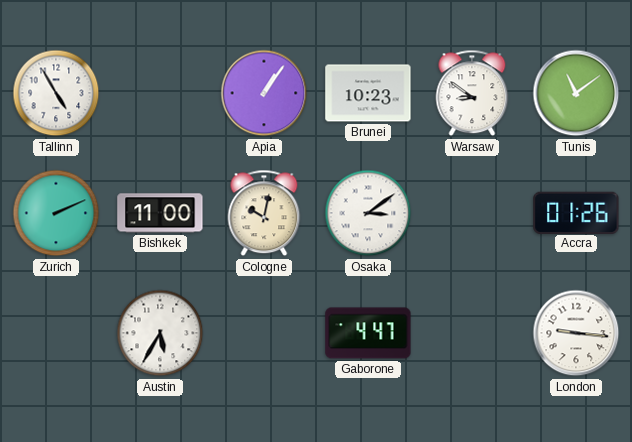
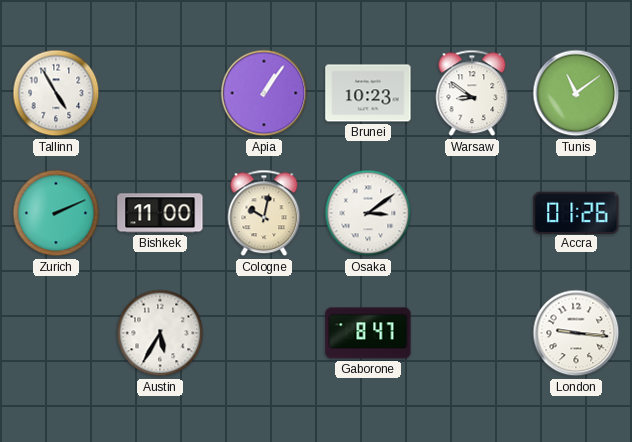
Gaborone: 4:47 -> 8:47 (368, 333)
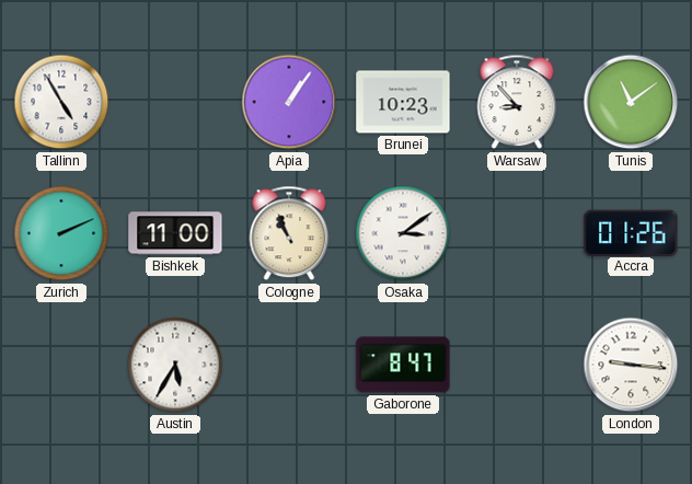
Warsaw: 8:51 -> 8:53 (517, 102)
Cologne: 10:02 -> 10:56 (289, 233)
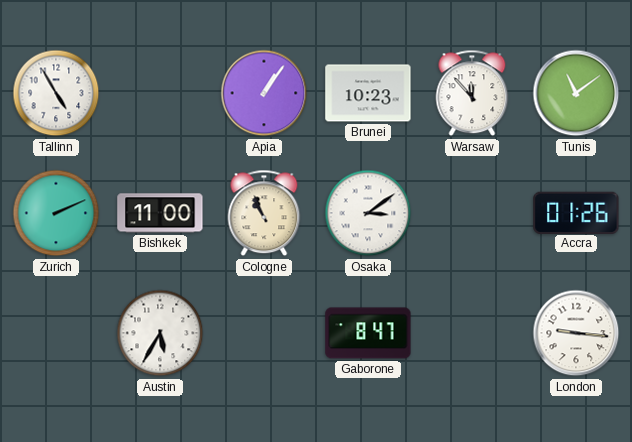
Warsaw: 8:53 -> 11:53 (472, 93)
